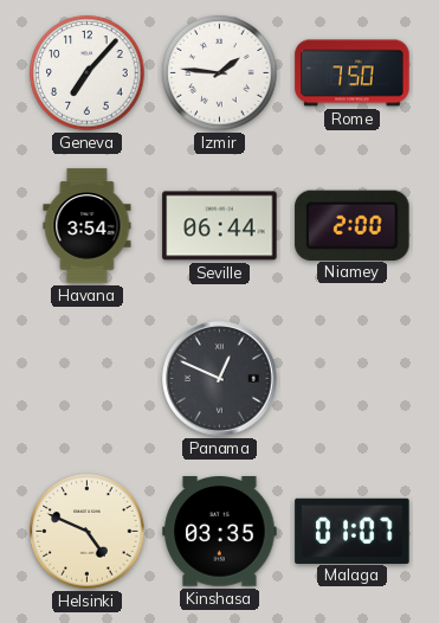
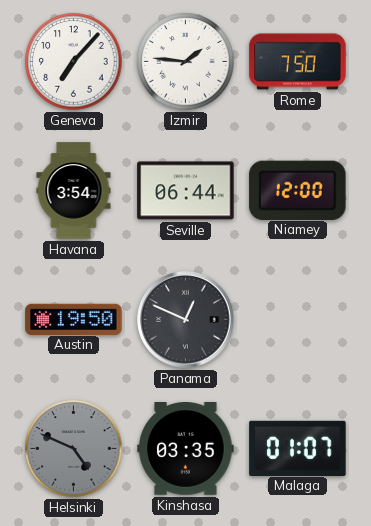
Niamey: 2:00 -> 12:00 (298, 190)
Austin: none -> 19:50 (74, 319)
Helsinki dial: cream -> grey (74, 449)
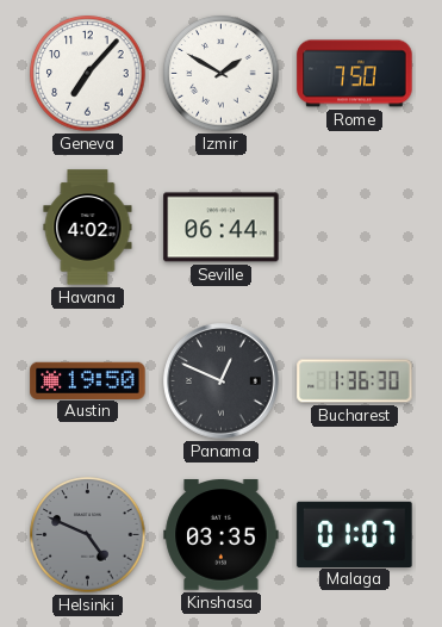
Izmir: 1:46 -> 1:50 (222, 74)
Havana: 3:54 -> 4:02 (88, 228)
Niamey: 12:00 -> none (298, 190)
Bucharest: none -> 1:36 (355, 381)
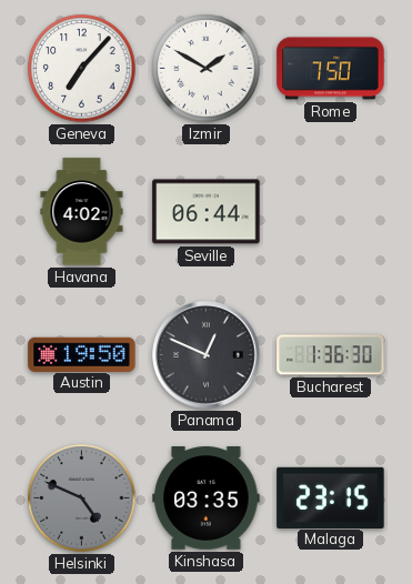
Malaga: 01:07 -> 23:15 (331, 497)
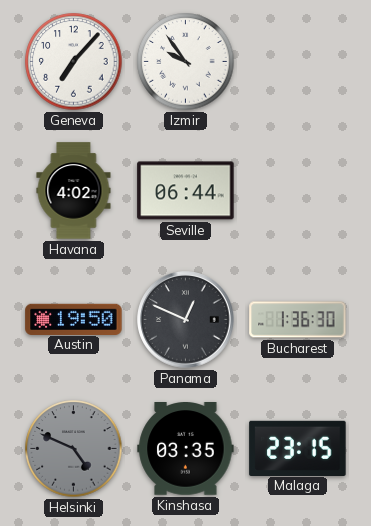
Izmir: 1:50 -> 9:54 (186, 62)
Rome: 7:50 -> none (331, 69)
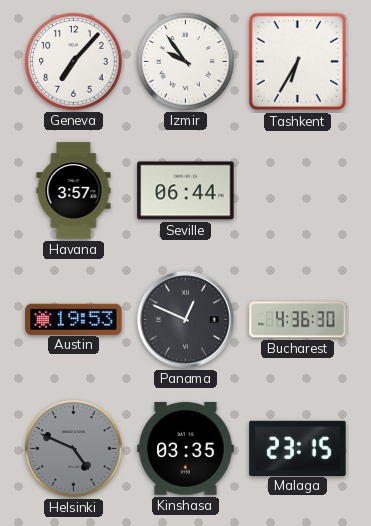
Tashkent: none -> 6:35 (298, 62)
Havana: 4:02 -> 3:57 (74, 191)
Austin: 19:50 -> 19:53 (74, 319)
Bucharest: 1:36 -> 4:36 (298, 320)
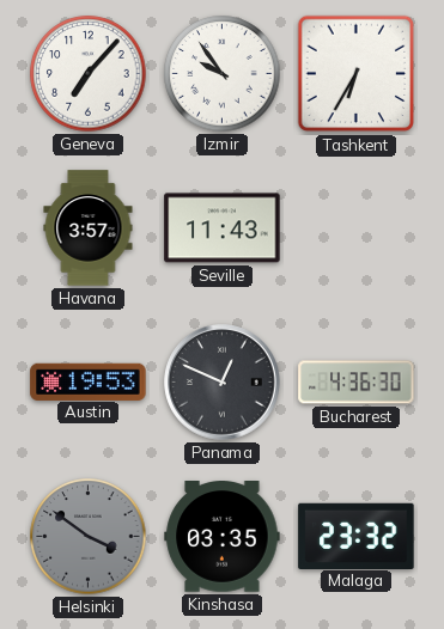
Seville: 06:44 -> 11:43 (223, 228)
Helsinki: 4:49 -> 3:51 (89, 537)
Malaga: 23:15 -> 23:32 (357, 536)
